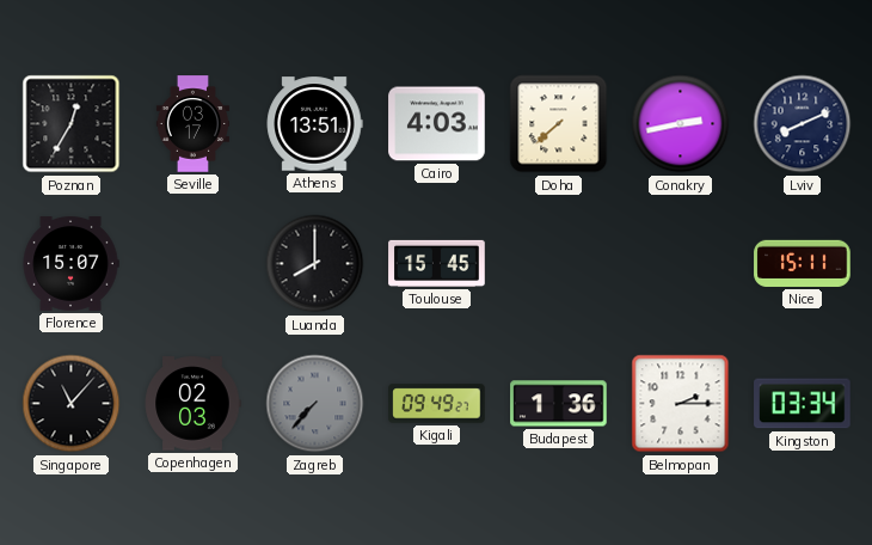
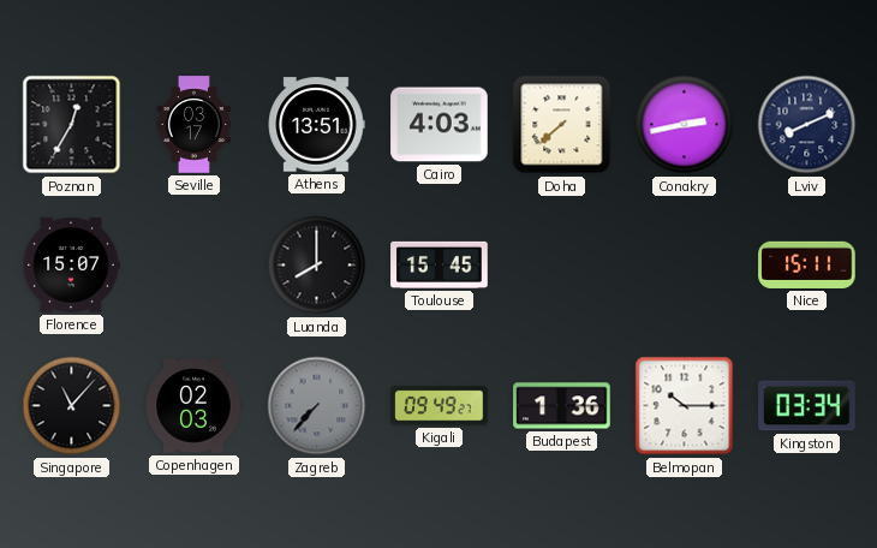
Belmopan: 2:15 -> 10:15 (685, 406)
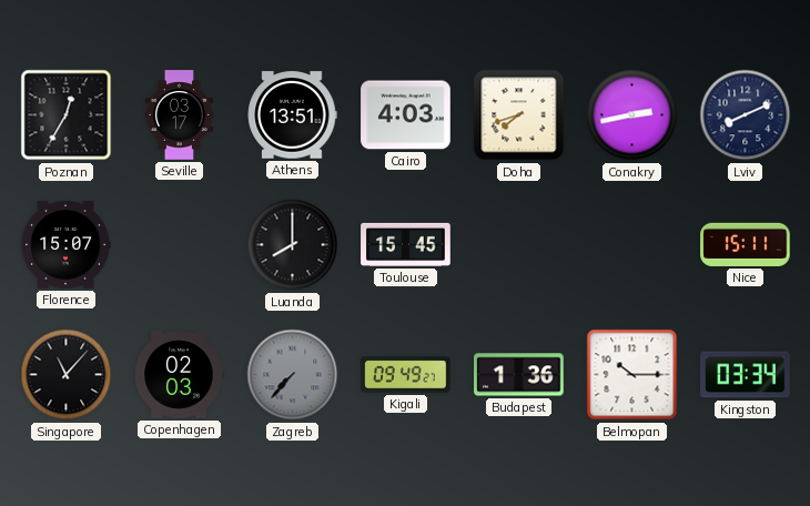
Doha: 7:38 -> 7:42 (519, 115)
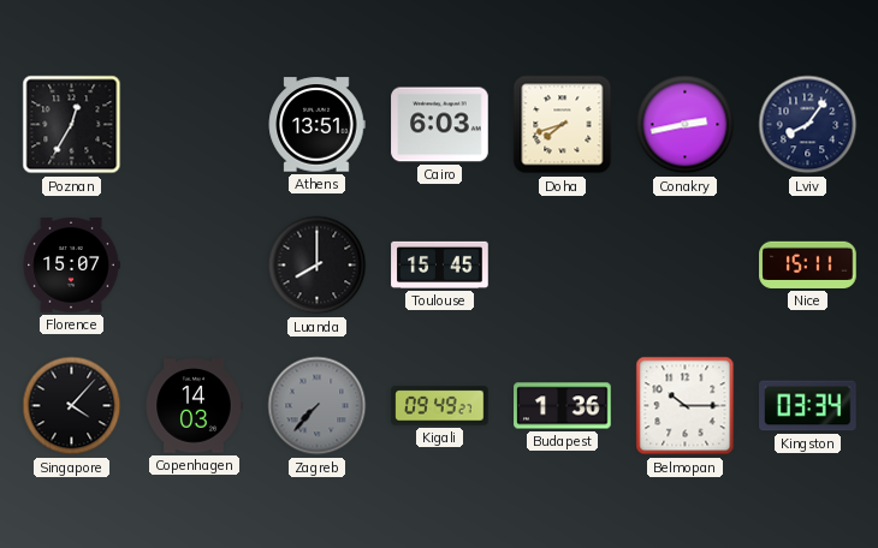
Seville: 03:17 -> none (179, 115)
Cairo: 4:03 -> 6:03 (440, 125)
Lviv: 8:11 -> 8:06 (808, 125)
Singapore: 11:07 -> 4:07 (72, 406)
Copenhagen: 02:03 -> 14:03 (194, 406)
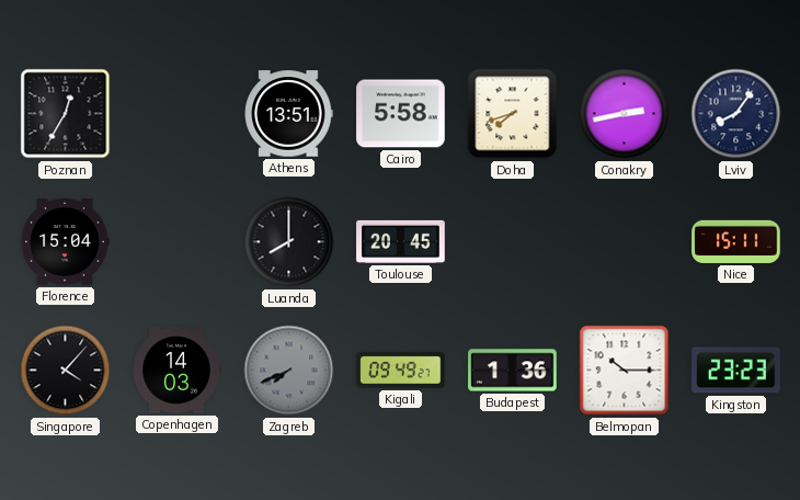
Cairo: 6:03 -> 5:58 (401, 114)
Florence: 15:07 -> 15:04 (65, 242)
Toulouse: 15:45 -> 20:45 (401, 241)
Zagreb: 7:37 -> 7:41 (289, 371)
Kingston: 03:34 -> 23:23 (736, 371)
